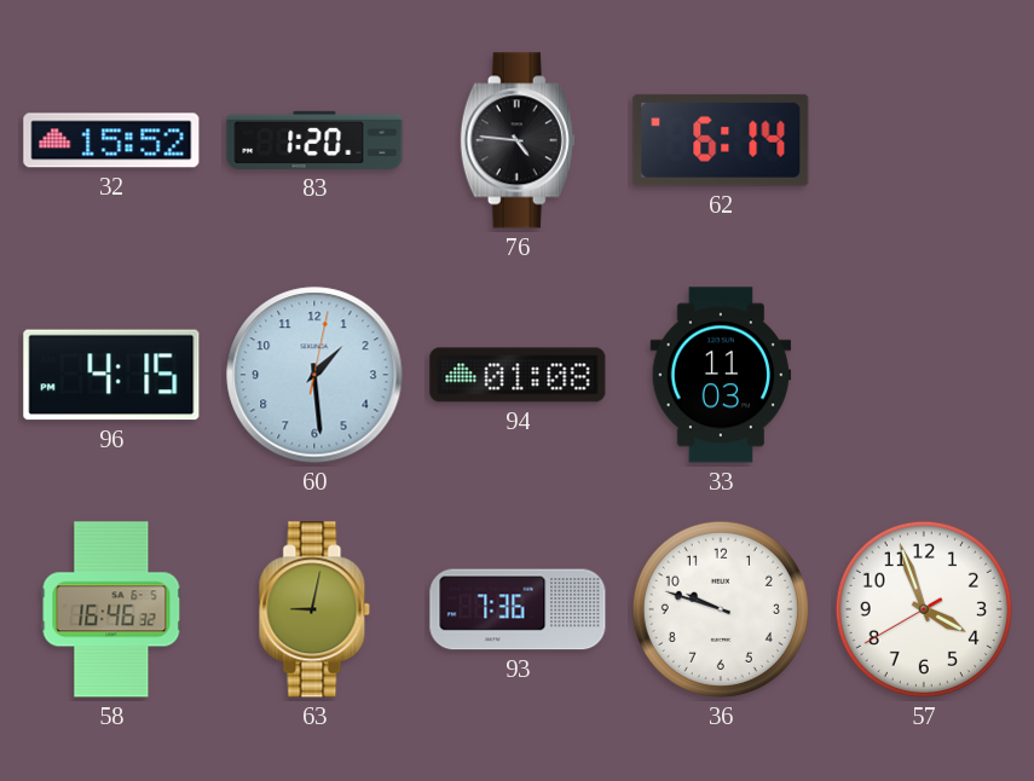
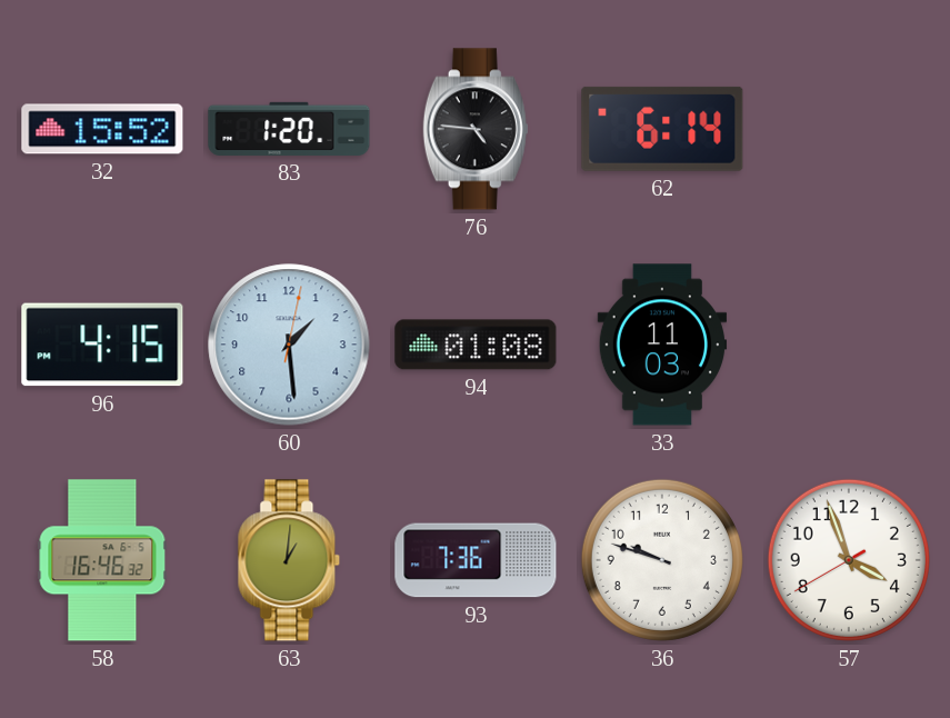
63: 9:02 -> 1:01 (289, 560)
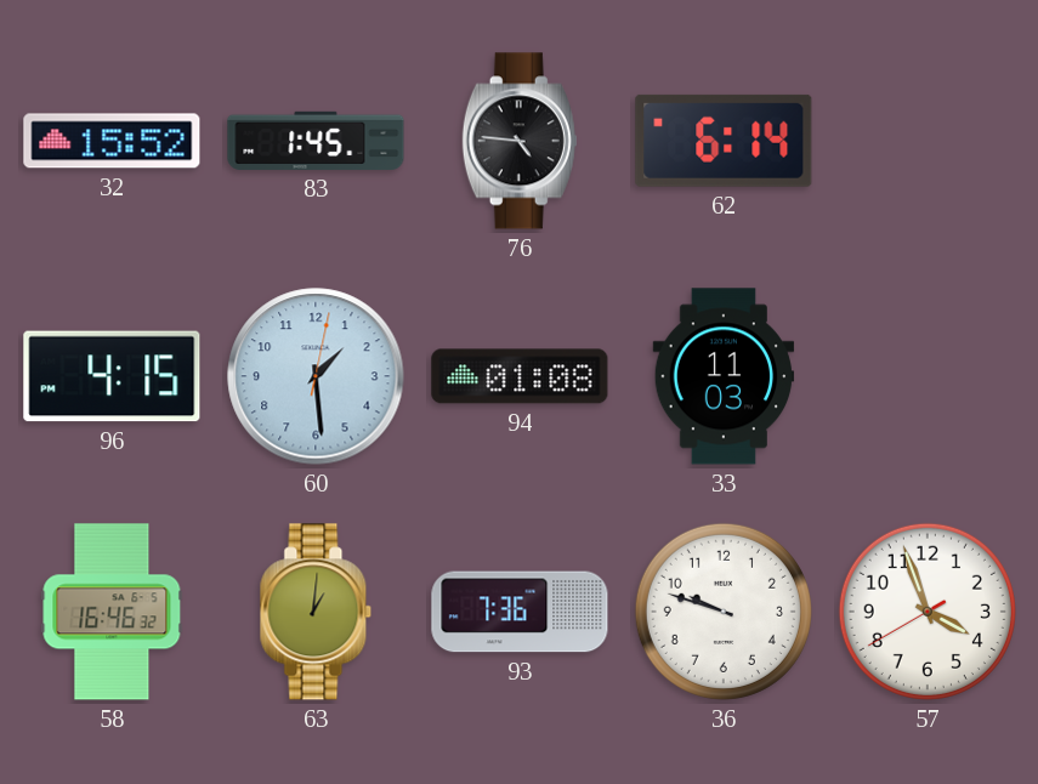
83: 1:20 -> 1:45 (316, 141)
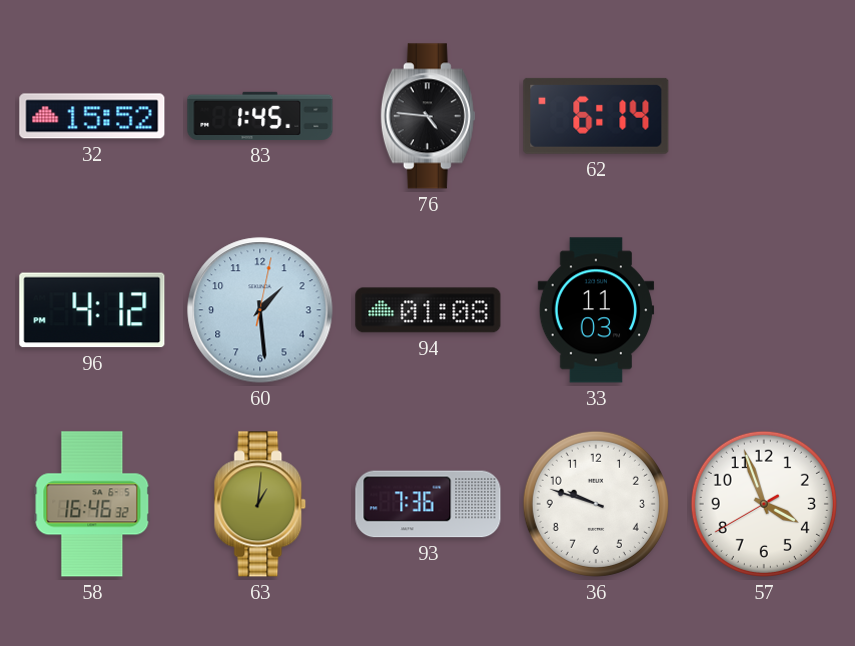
96: 4:15 -> 4:12 (92, 310)
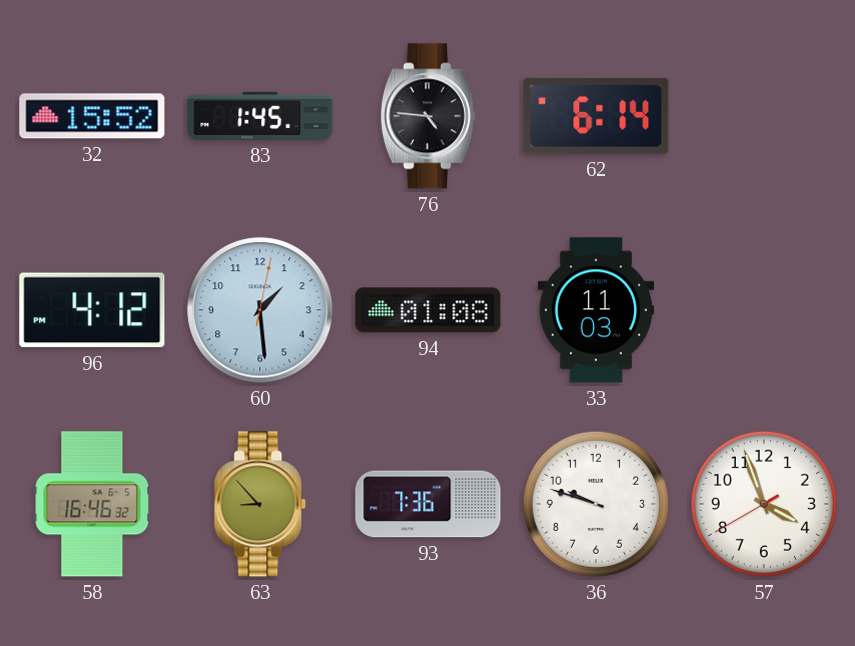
63: 1:01 -> 8:53 (260, 504)
